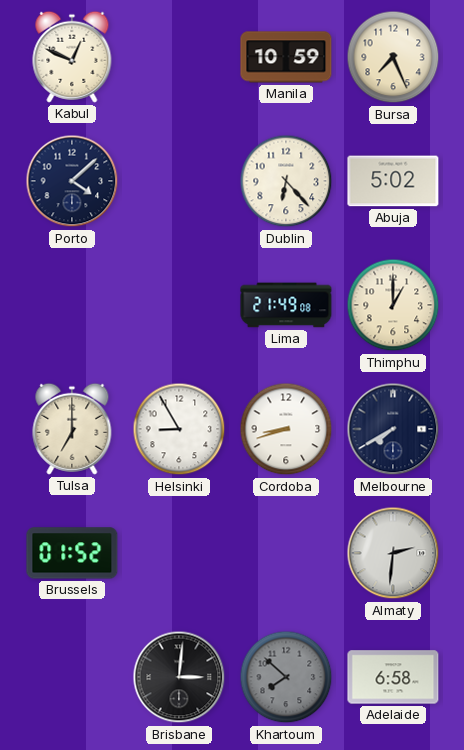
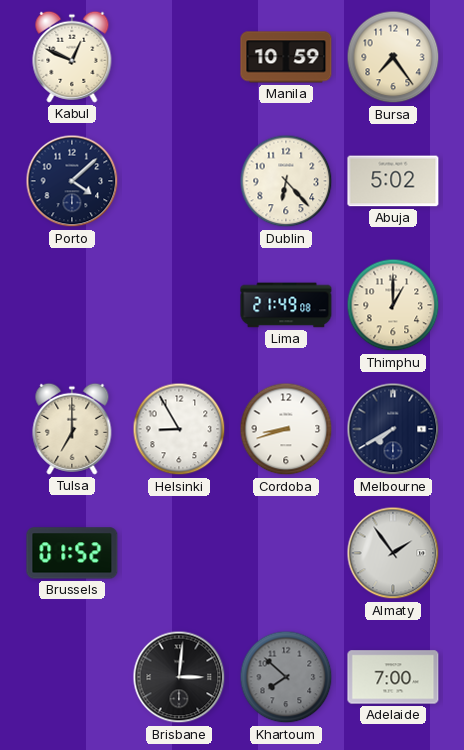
Bursa: 7:26 -> 7:24 (393, 57)
Almaty: 2:31 -> 1:54 (393, 553)
Adelaide: 6:58 -> 7:00 (393, 677)
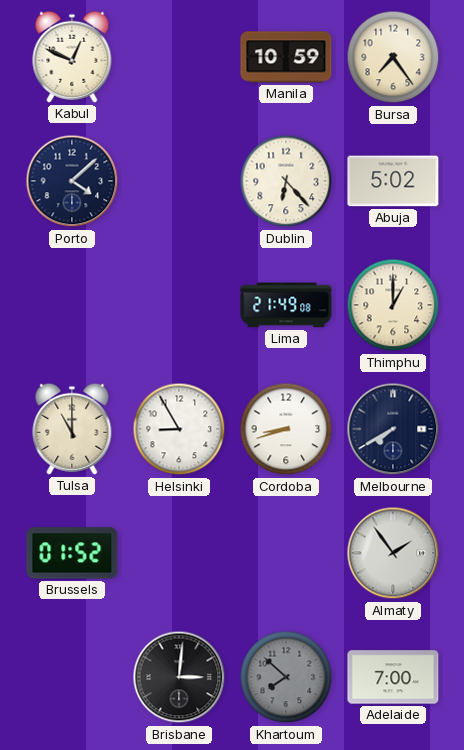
Tulsa: 7:00 -> 11:00 (72, 429)
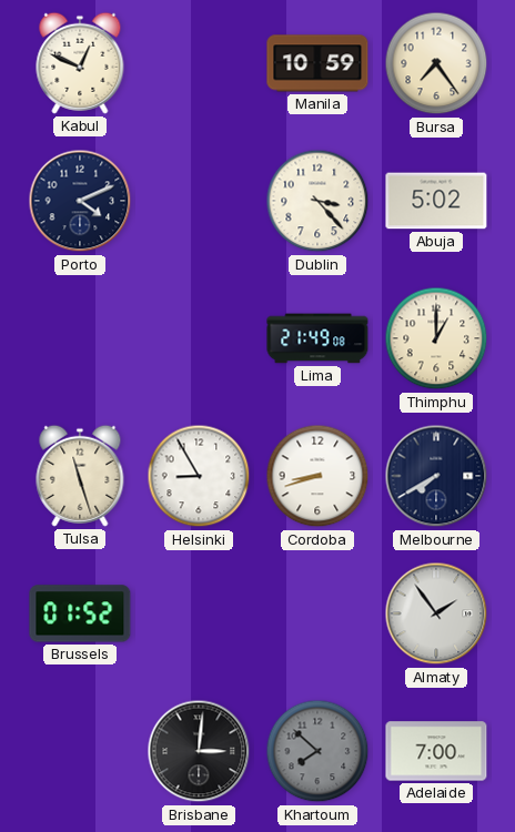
Porto: 4:08 -> 4:11 (80, 201)
Dublin: 6:23 -> 3:23 (317, 201)
Tulsa: 11:00 -> 11:27 (80, 476)
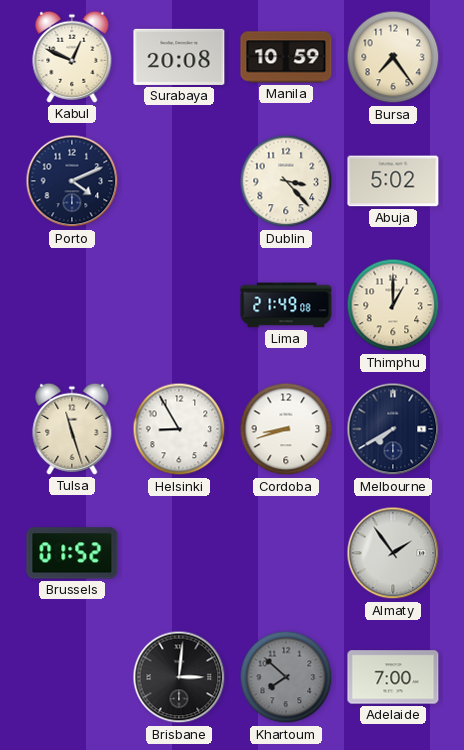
Surabaya: none -> 20:08 (179, 57)
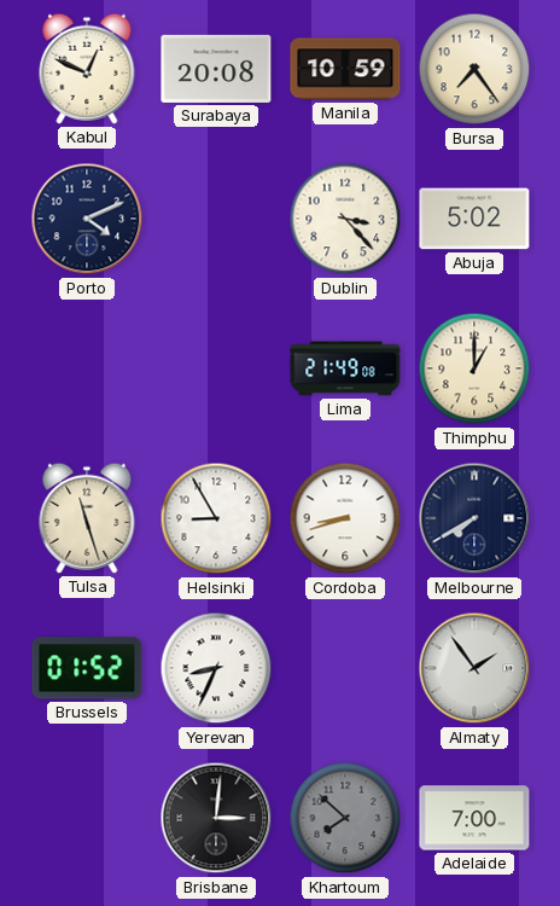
Yerevan: none -> 8:34 (216, 668)
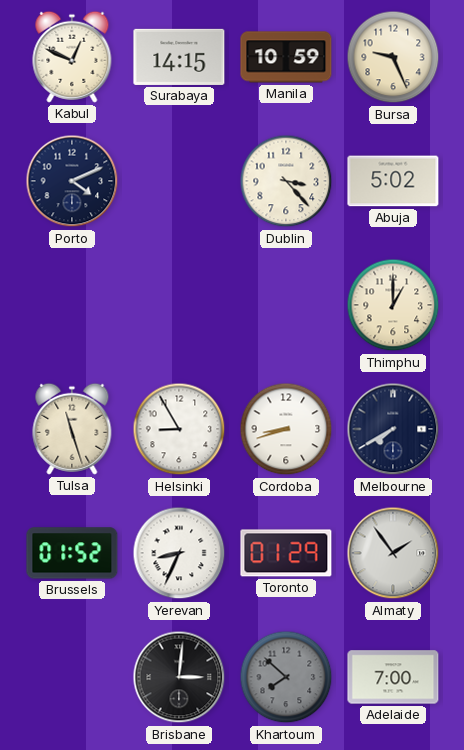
Surabaya: 20:08 -> 14:15 (179, 57)
Bursa: 7:24 -> 9:26 (393, 57)
Lima: 21:49 -> none (345, 368)
Toronto: none -> 01:29 (286, 553)
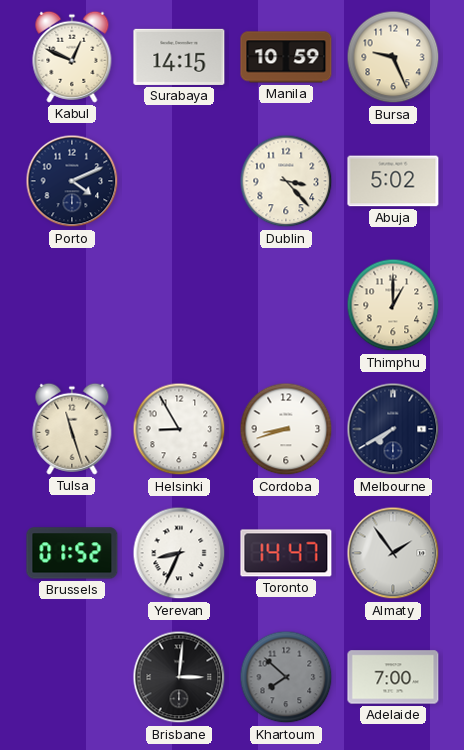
Toronto: 01:29 -> 14:47 (286, 553)
